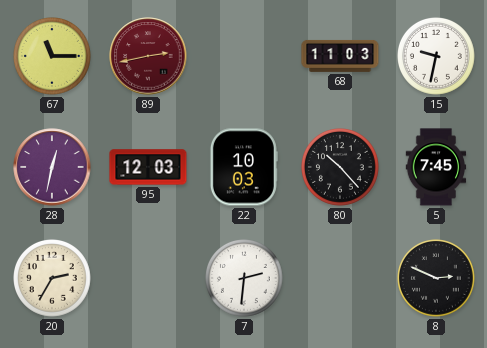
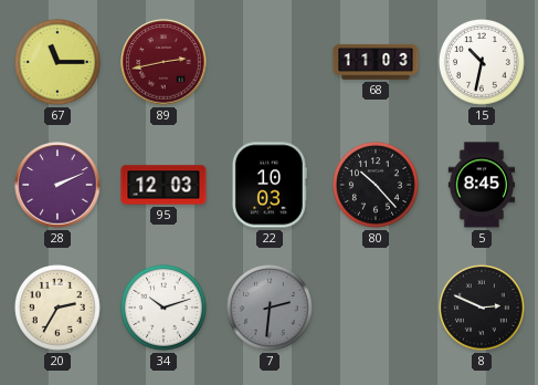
15: 9:32 -> 10:32 (483, 63)
28: 12:32 -> 2:11 (57, 185)
5: 7:45 -> 8:45 (482, 185)
34: none -> 10:12 (165, 309)
7 dial: white -> grey (271, 309)
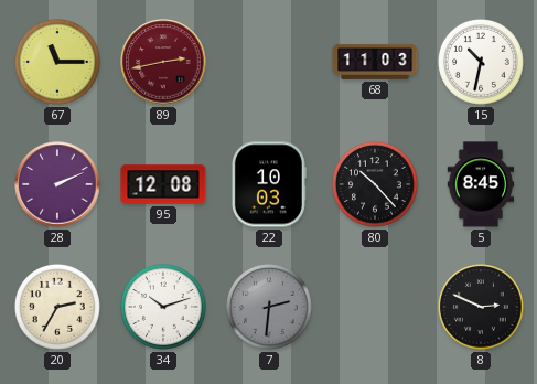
95: 12:03 -> 12:08 (163, 184)
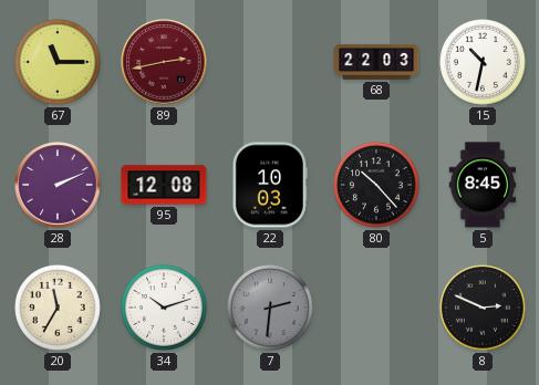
68: 11:03 -> 22:03 (376, 62)
20: 2:35 -> 11:35 (59, 309)
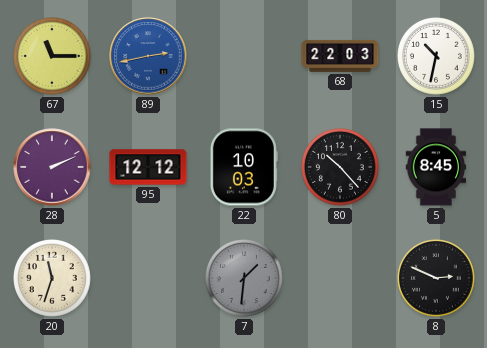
89 dial: burgundy -> blue (148, 56)
95: 12:08 -> 12:12 (148, 167)
20: 11:35 -> 11:33 (53, 279)
34: 10:12 -> none (165, 309)
7: 2:31 -> 1:31 (245, 279)
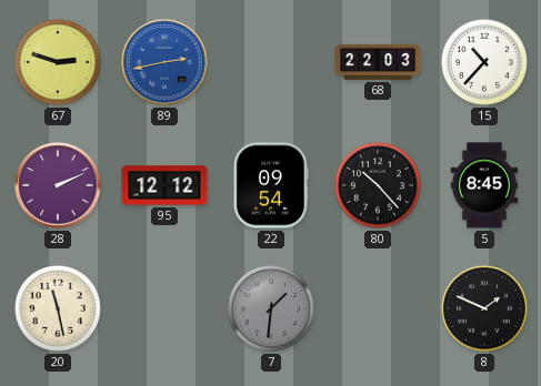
67: 11:15 -> 2:48 (59, 63)
15: 10:32 -> 10:37 (485, 63)
22: 10:03 -> 09:54 (271, 185)
20: 11:33 -> 11:28 (59, 309)
8: 2:49 -> 1:49 (485, 309)
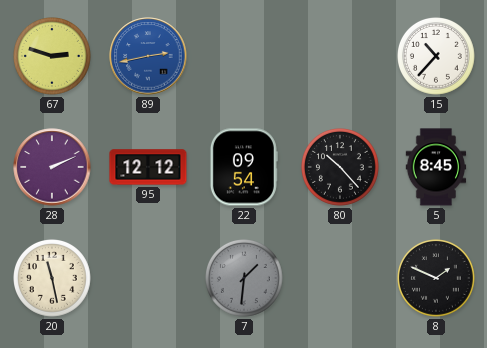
68: 22:03 -> none (378, 62)
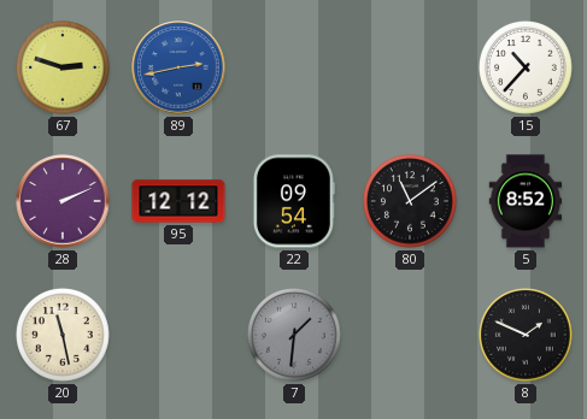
80: 10:23 -> 11:09 (411, 202)
5: 8:45 -> 8:52 (526, 201)
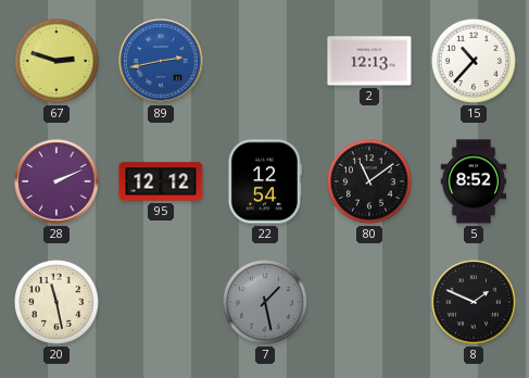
2: none -> 12:13 (369, 61)
22: 09:54 -> 12:54 (265, 181)
7: 1:31 -> 1:28 (266, 303)
